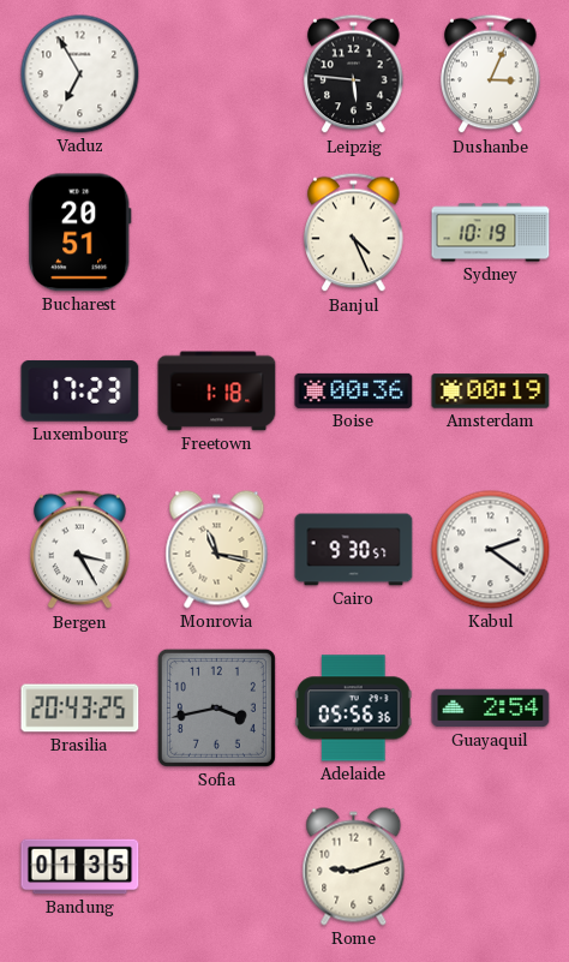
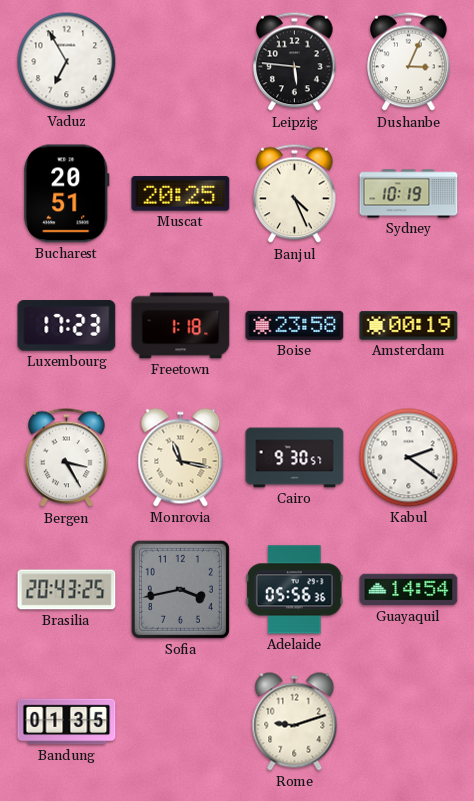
Muscat: none -> 20:25 (181, 194)
Boise: 00:36 -> 23:58 (295, 325)
Guayaquil: 2:54 -> 14:54 (409, 590)
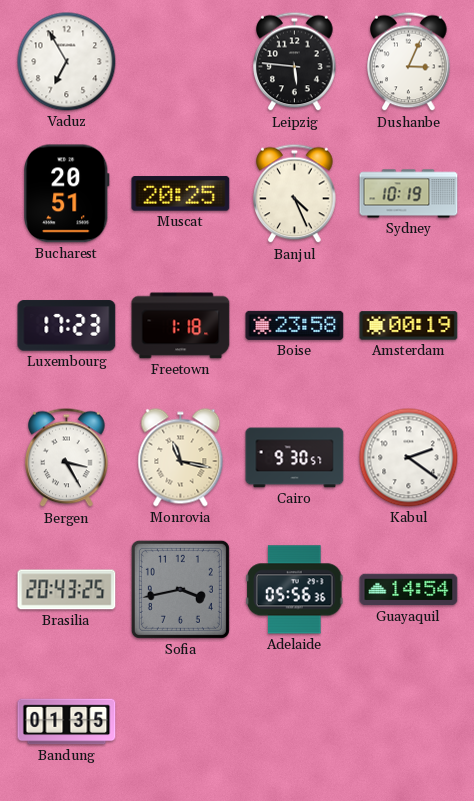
Rome: 9:12 -> none (295, 722)
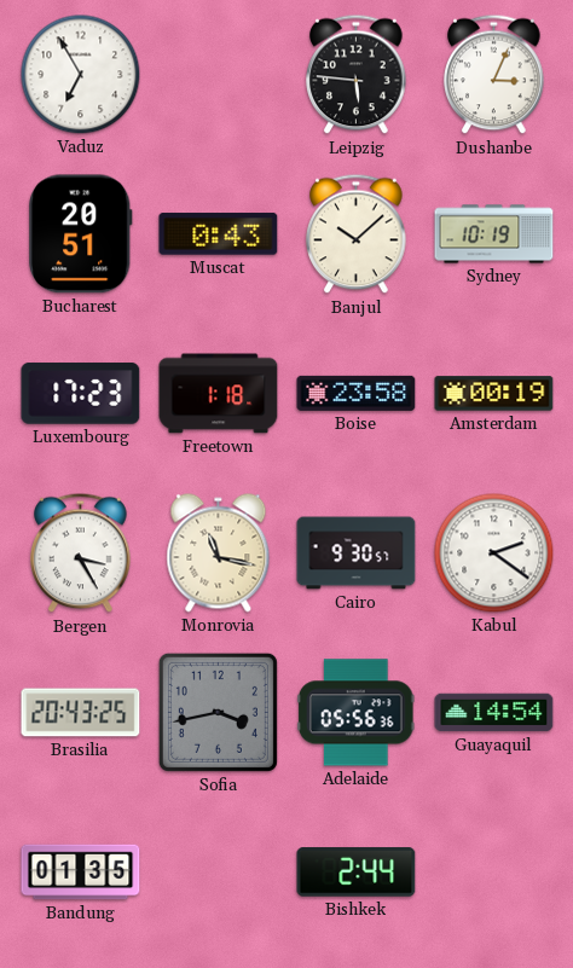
Muscat: 20:25 -> 0:43 (219, 234)
Banjul: 4:26 -> 10:08 (357, 234)
Bishkek: none -> 2:44 (357, 873)
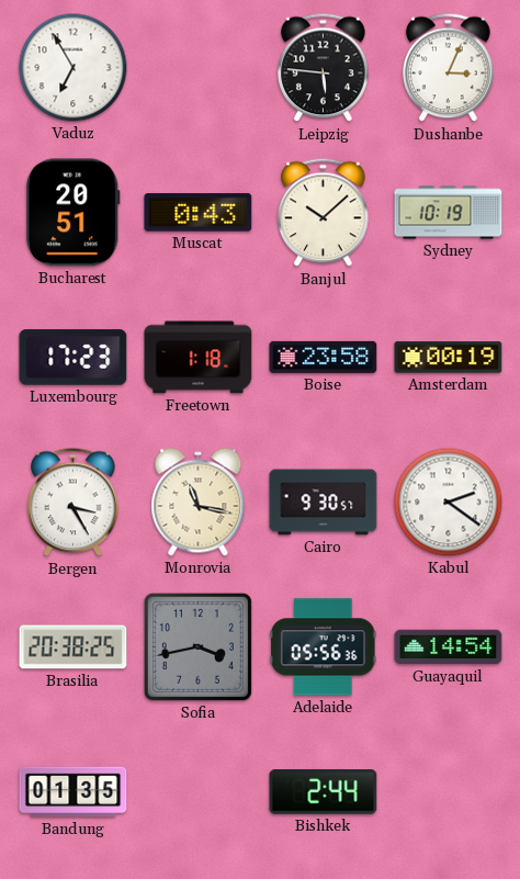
Brasilia: 20:43 -> 20:38 (74, 647)
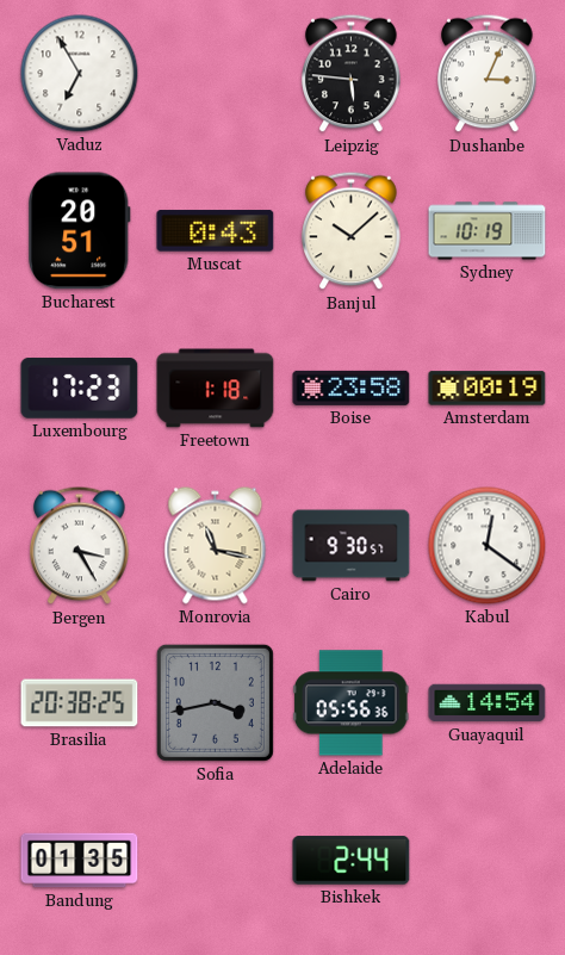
Kabul: 2:21 -> 12:21 (488, 546)
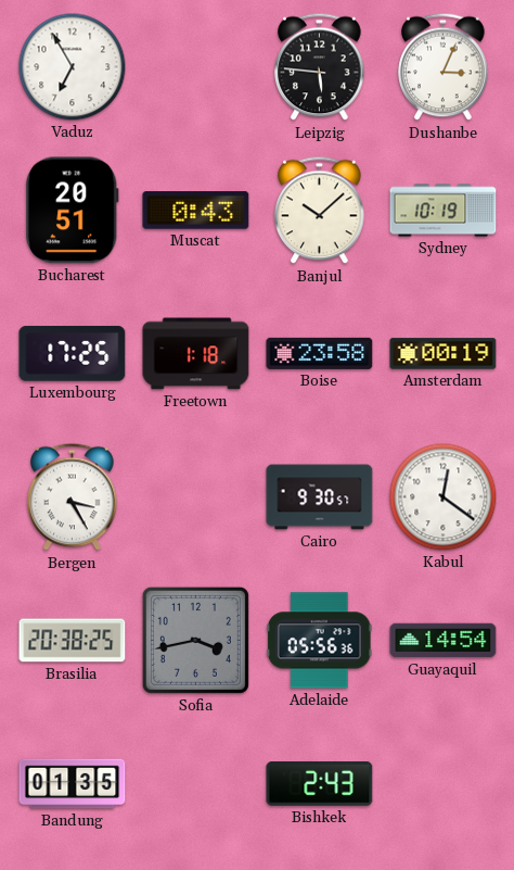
Luxembourg: 17:23 -> 17:25 (73, 354)
Monrovia: 11:17 -> none (216, 546)
Bishkek: 2:44 -> 2:43 (320, 784)
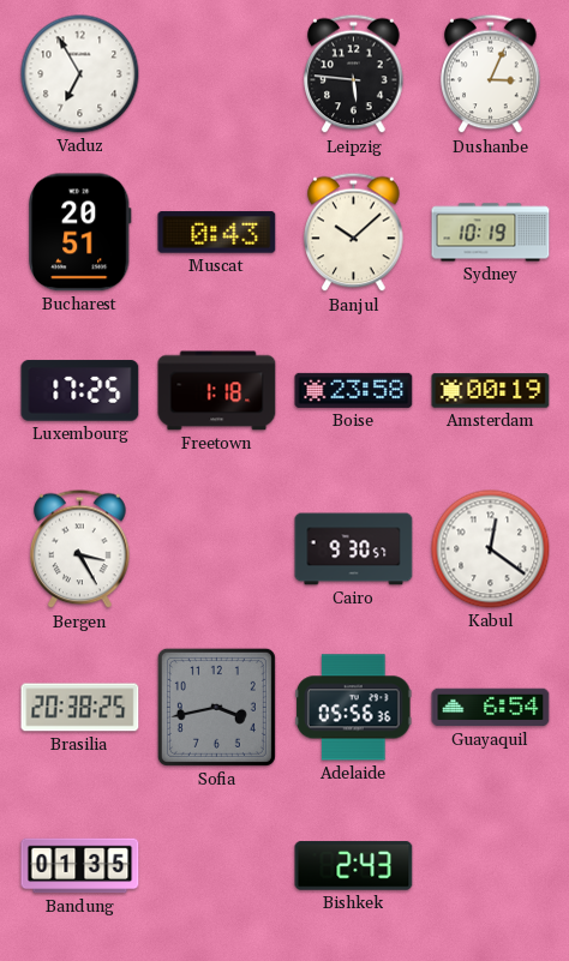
Guayaquil: 14:54 -> 6:54 (491, 708)
